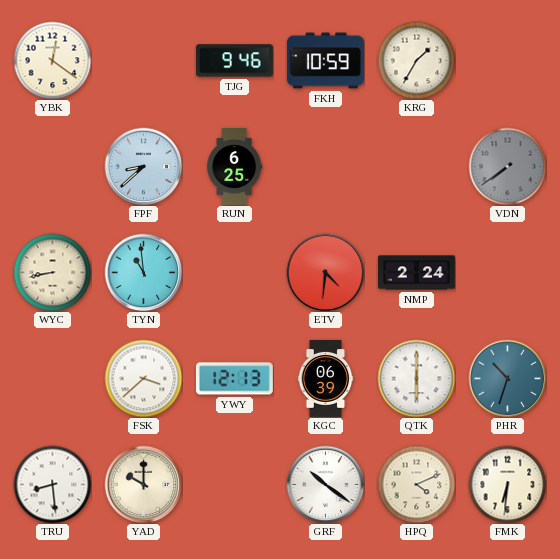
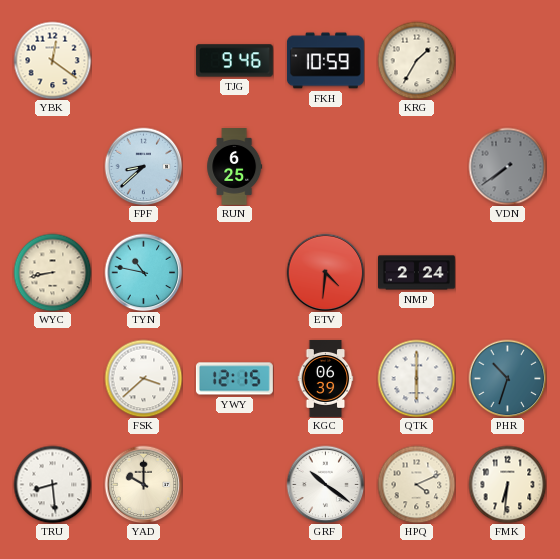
TYN: 10:59 -> 10:47 (143, 272)
YWY: 12:13 -> 12:15 (234, 379)
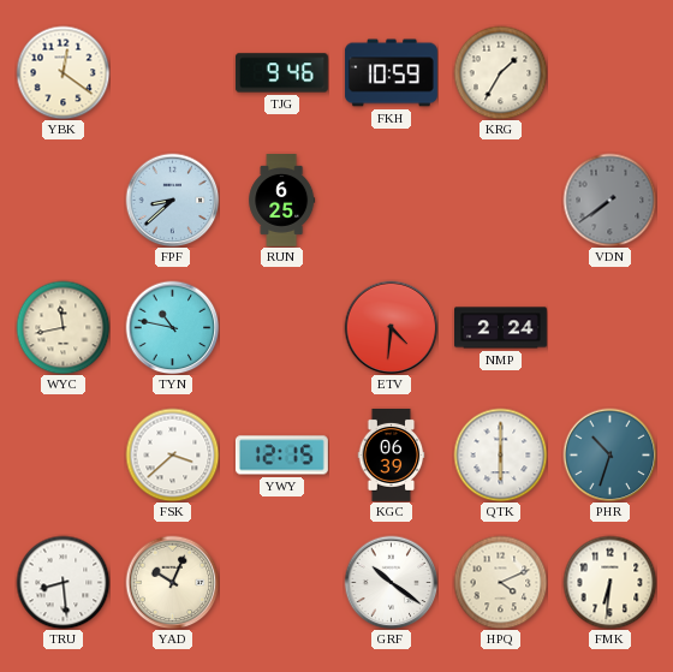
WYC: 8:43 -> 11:43 (62, 327)
YAD: 10:00 -> 10:04 (172, 582)
